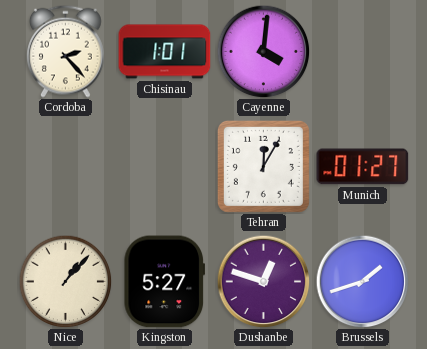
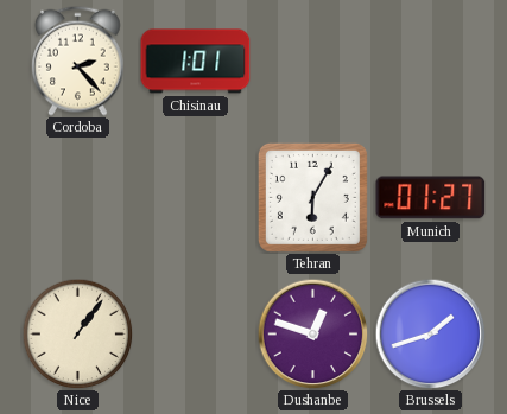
Cayenne: 4:01 -> none (263, 51)
Tehran: 12:05 -> 6:05 (312, 197)
Nice: 1:07 -> 1:06 (77, 333)
Kingston: 5:27 -> none (164, 282)
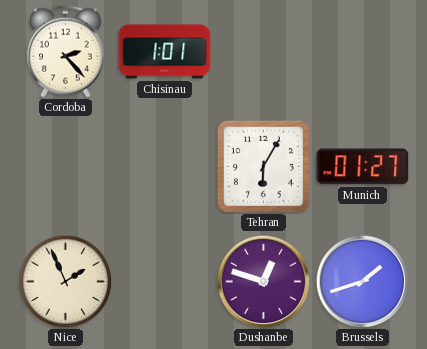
Nice: 1:06 -> 1:56 (65, 281)
